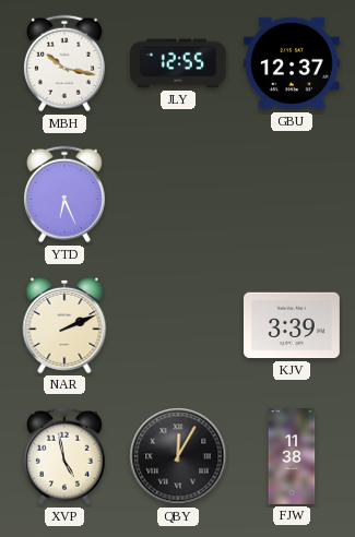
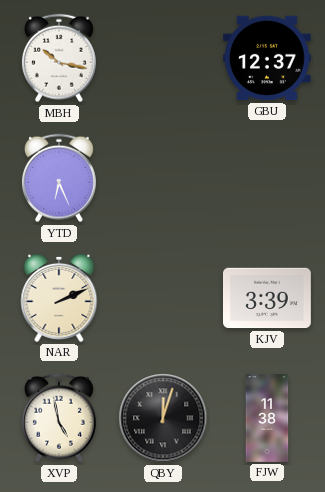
JLY: 12:55 -> none (179, 63)
QBY: 12:05 -> 12:03 (163, 418)
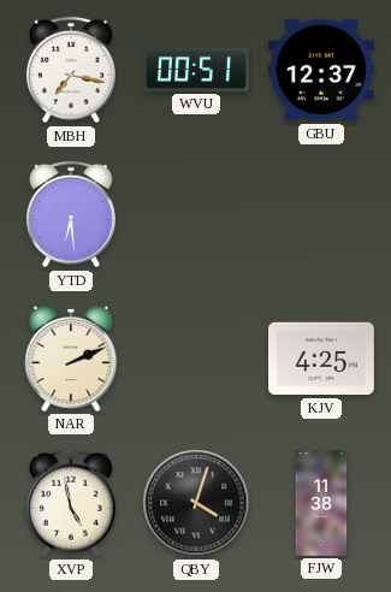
MBH: 10:17 -> 7:17 (71, 70)
WVU: none -> 00:51 (197, 70)
YTD: 6:26 -> 6:29 (71, 214)
KJV: 3:39 -> 4:25 (322, 359)
QBY: 12:03 -> 4:03 (196, 503)
